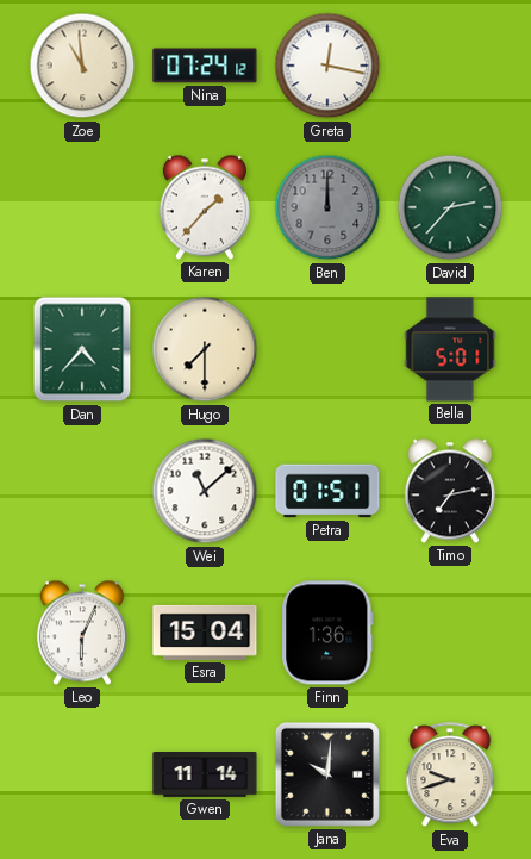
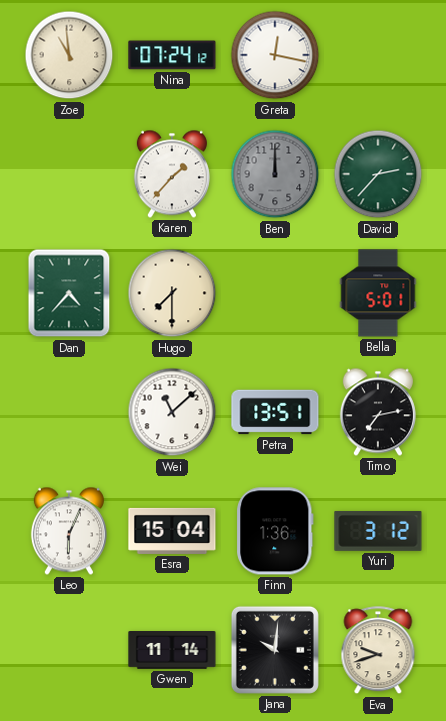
Petra: 01:51 -> 13:51 (275, 412)
Yuri: none -> 3:12 (378, 531)
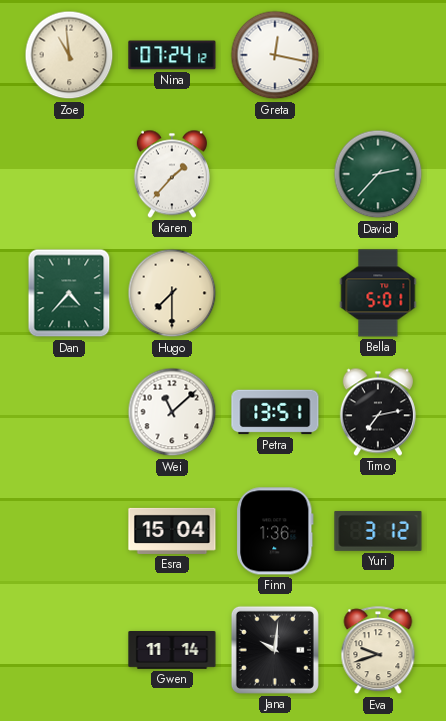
Ben: 12:00 -> none (275, 174)
Leo: 6:04 -> none (69, 531)
